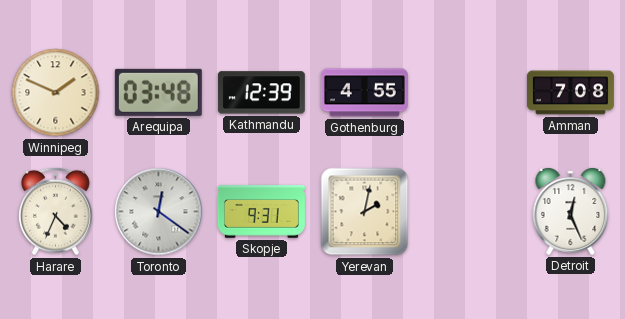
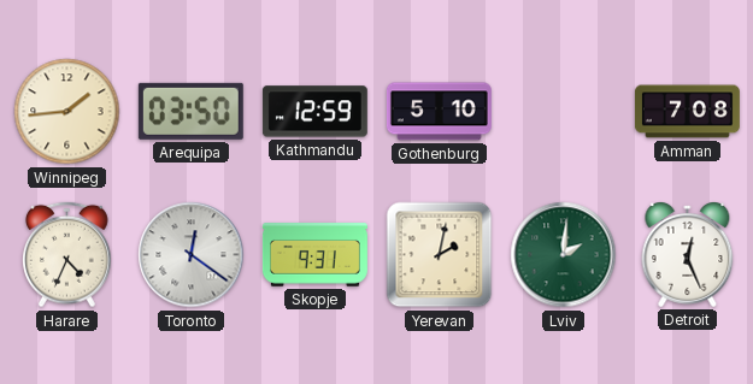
Winnipeg: 1:49 -> 1:44 (67, 112)
Arequipa: 03:48 -> 03:50 (190, 111)
Kathmandu: 12:39 -> 12:59 (314, 112)
Gothenburg: 4:55 -> 5:10 (439, 112)
Lviv: none -> 2:01 (564, 255)
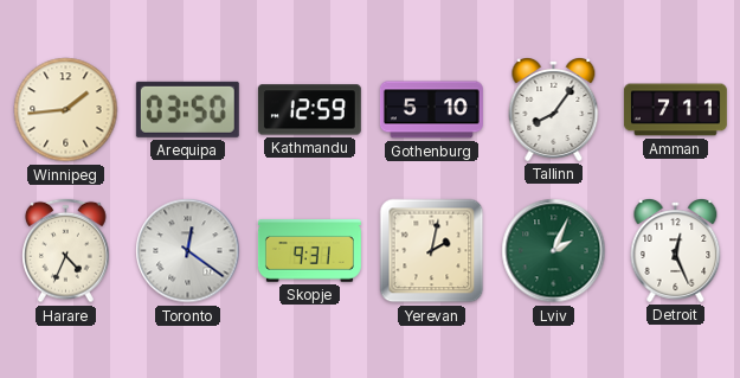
Tallinn: none -> 8:06 (554, 110)
Amman: 7:08 -> 7:11 (675, 110)
Lviv: 2:01 -> 2:04 (554, 251)
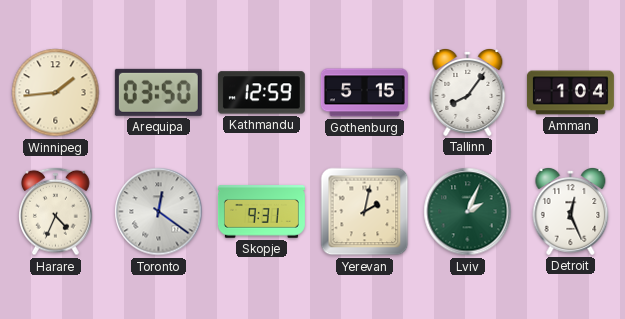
Gothenburg: 5:10 -> 5:15 (364, 93)
Amman: 7:11 -> 1:04 (570, 93)
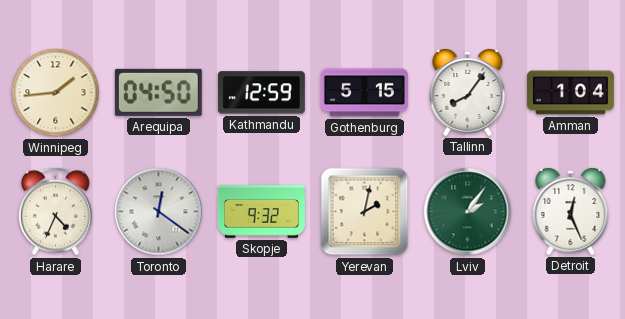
Arequipa: 03:50 -> 04:50 (158, 92)
Skopje: 9:31 -> 9:32 (261, 212)
Lviv: 2:04 -> 2:06 (468, 212)
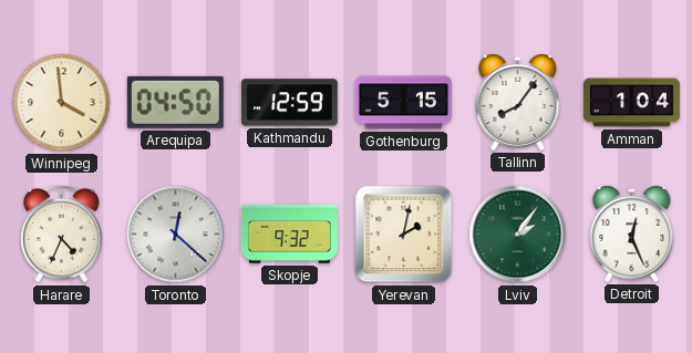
Winnipeg: 1:44 -> 3:59 (62, 103)
Toronto: 12:21 -> 12:22 (176, 235)
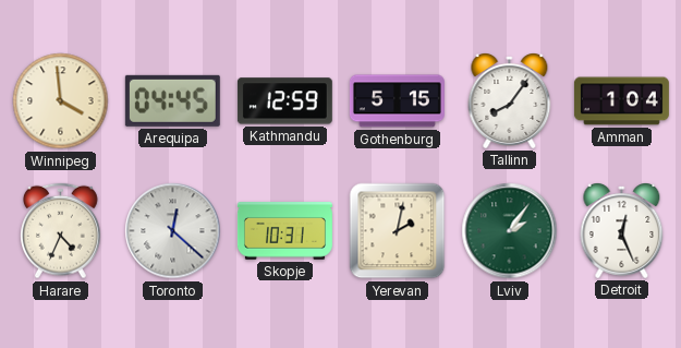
Arequipa: 04:50 -> 04:45 (172, 100)
Skopje: 9:32 -> 10:31 (284, 231)
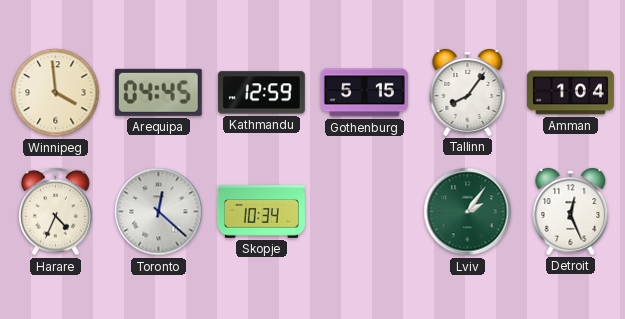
Skopje: 10:31 -> 10:34 (261, 212)
Yerevan: 2:02 -> none (398, 231)
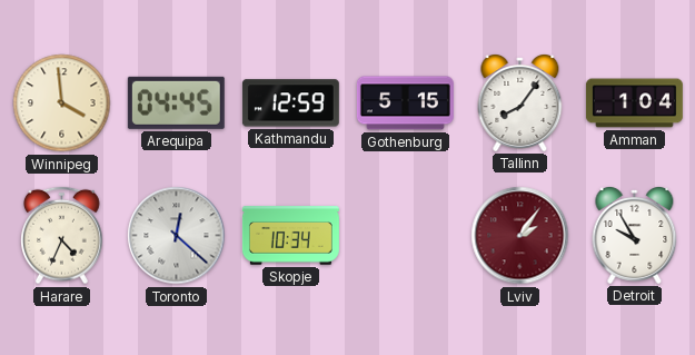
Lviv dial: green -> burgundy (520, 236)
Detroit: 12:26 -> 9:55 (635, 236)
